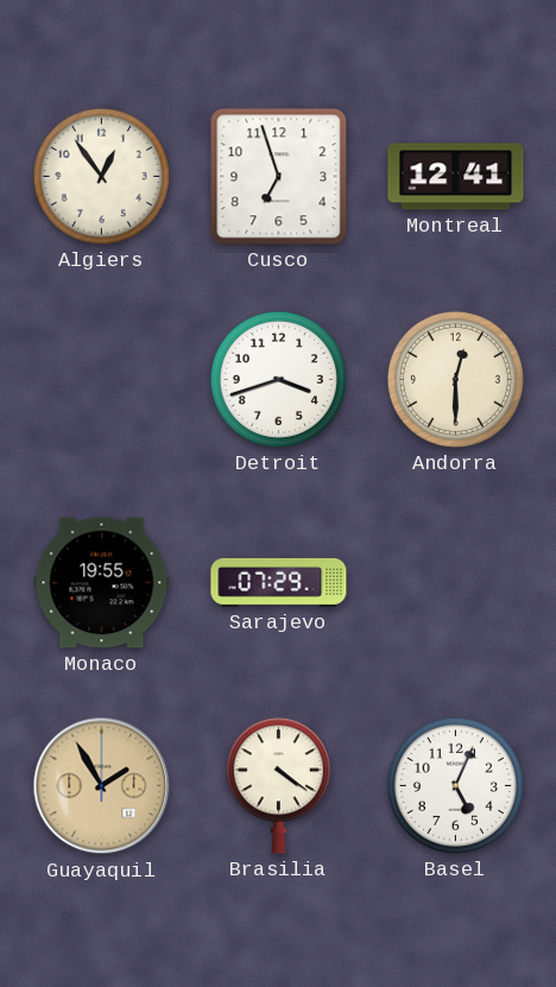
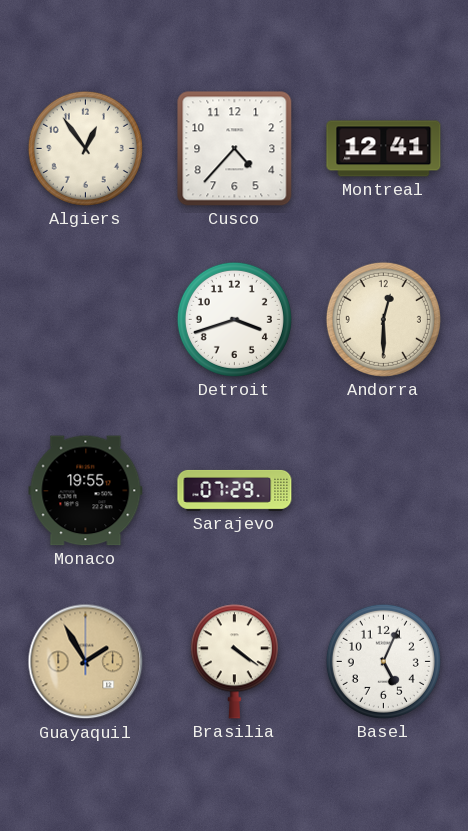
Cusco: 6:57 -> 4:37 (235, 149)
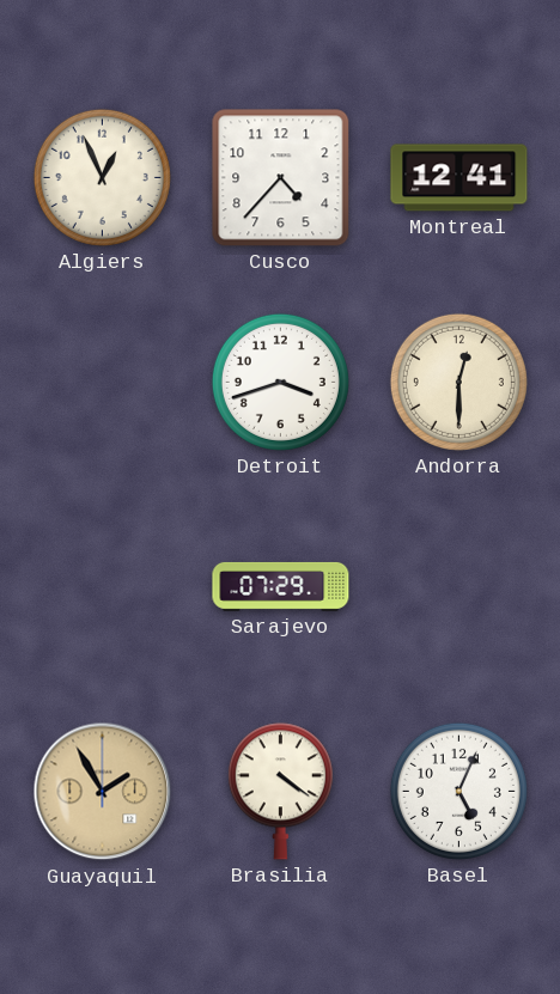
Algiers: 12:54 -> 12:56 (102, 177)
Monaco: 19:55 -> none (86, 491)
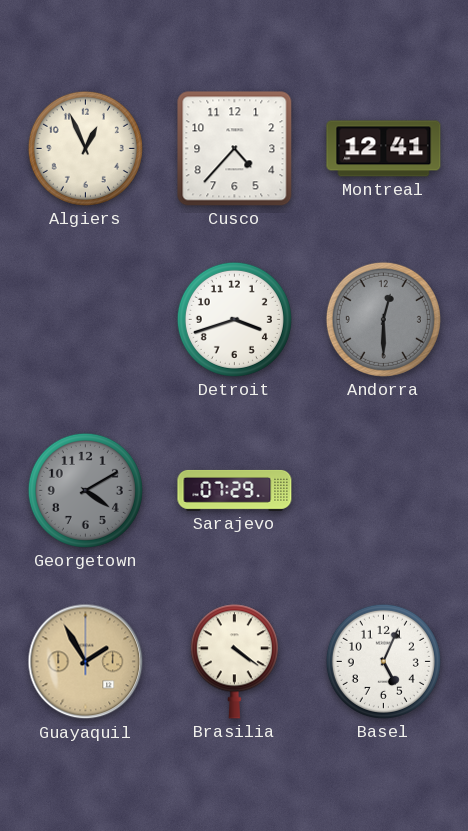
Andorra dial: cream -> grey (383, 319)
Georgetown: none -> 4:10 (85, 490)
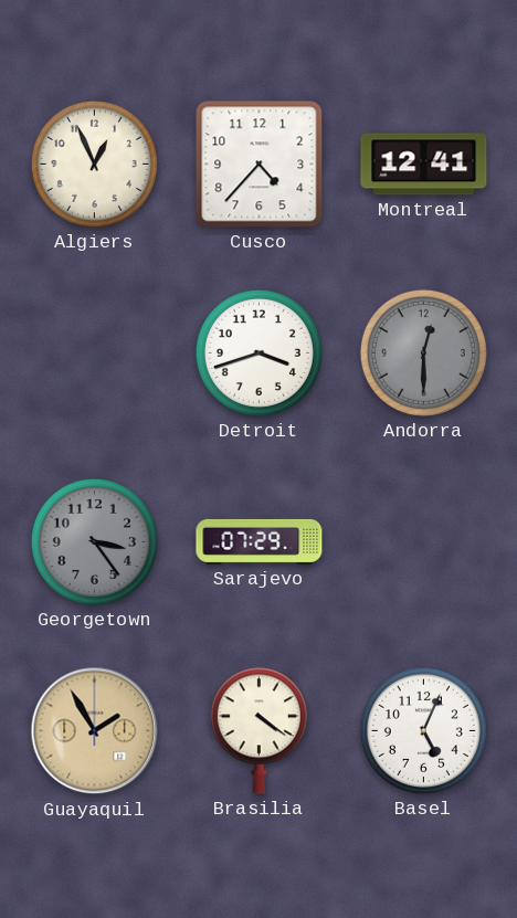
Georgetown: 4:10 -> 3:24 (94, 541)
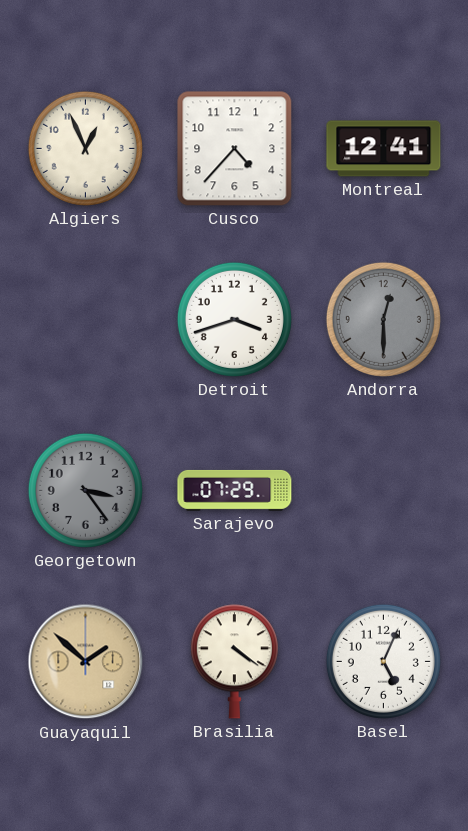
Guayaquil: 1:55 -> 1:52 (86, 662)
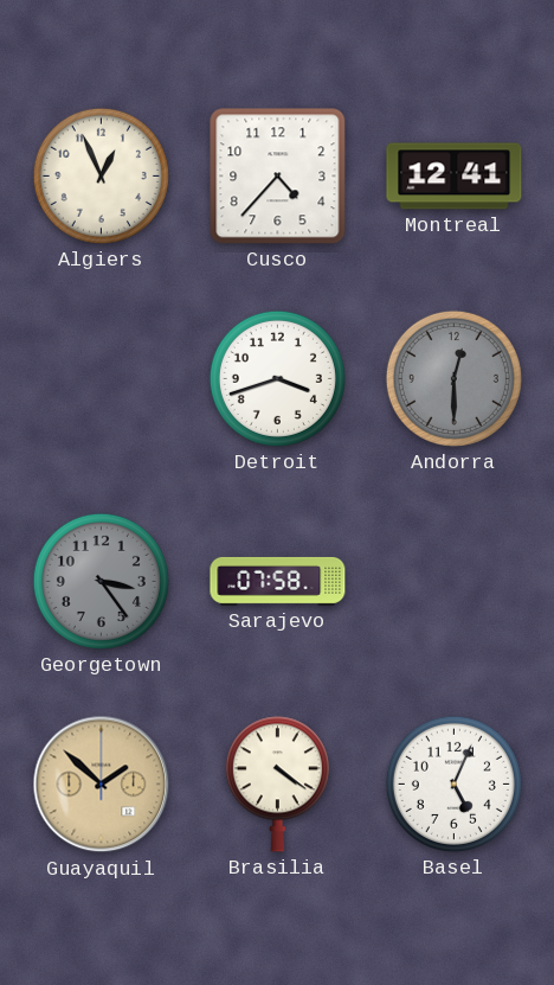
Sarajevo: 07:29 -> 07:58 (278, 581)
